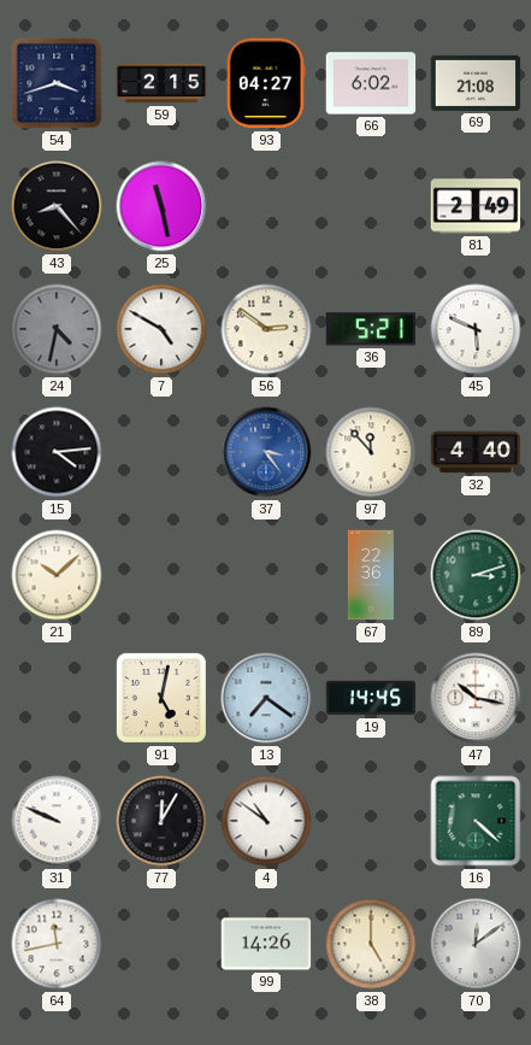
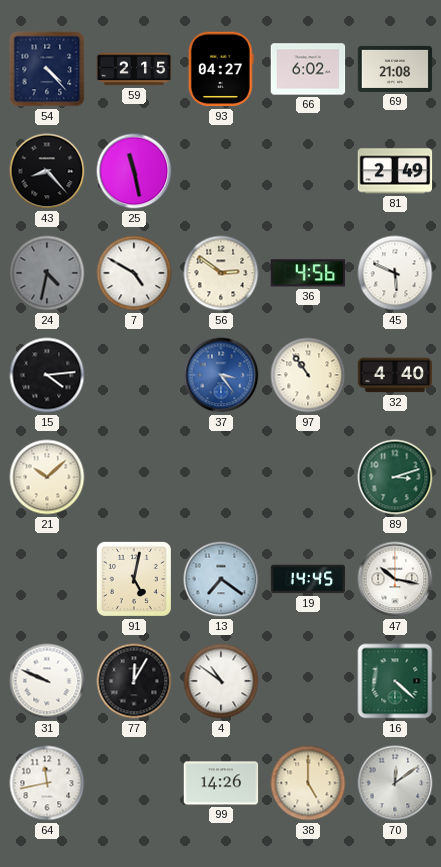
54: 3:42 -> 4:23 (47, 69)
36: 5:21 -> 4:56 (308, 273)
97: 11:53 -> 10:54 (308, 375)
67: 22:36 -> none (371, 575)
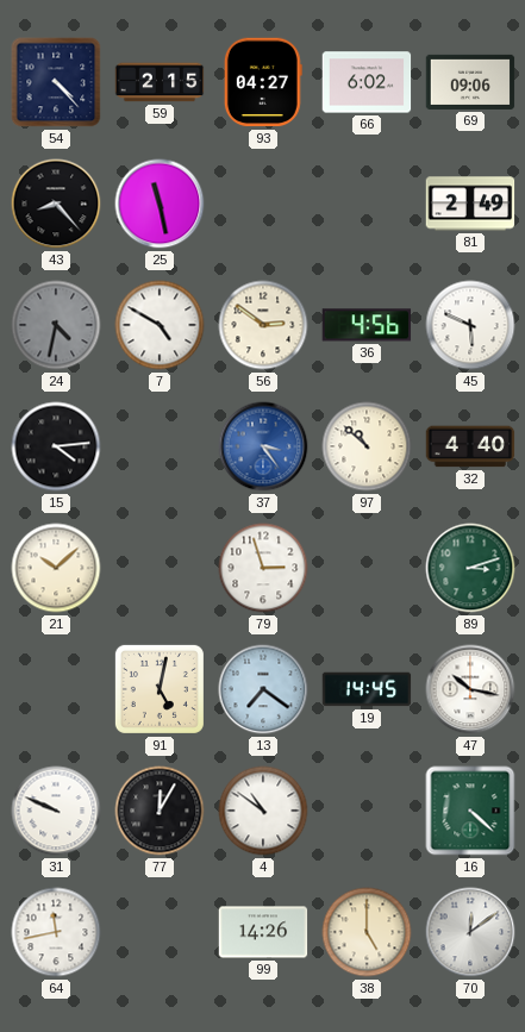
69: 21:08 -> 09:06 (470, 82)
97: 10:54 -> 10:52 (367, 446)
79: none -> 2:57 (263, 568)
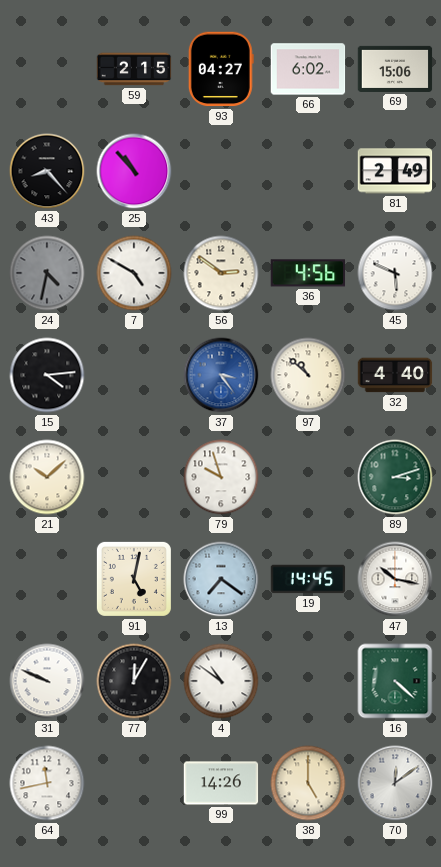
54: 4:23 -> none (56, 82)
69: 09:06 -> 15:06 (395, 69)
25: 11:28 -> 10:53 (134, 171)
79: 2:57 -> 9:57 (221, 477)
